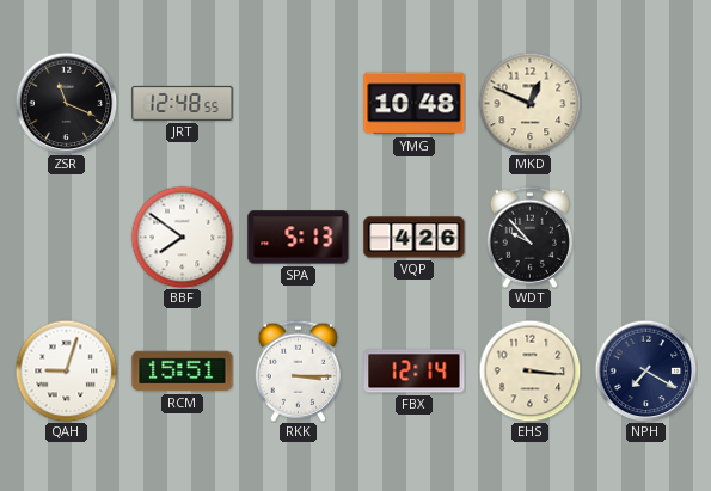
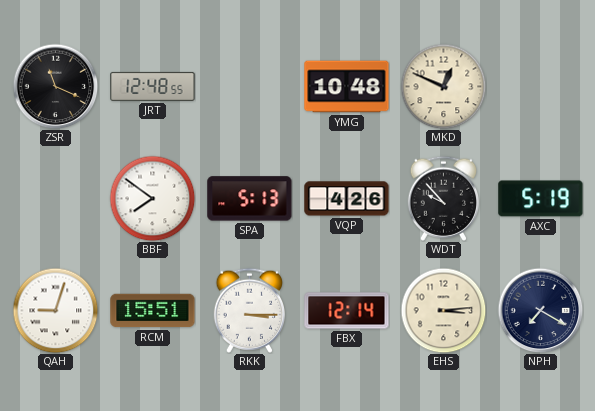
AXC: none -> 5:19 (541, 199)
EHS: 3:16 -> 3:14 (443, 310)
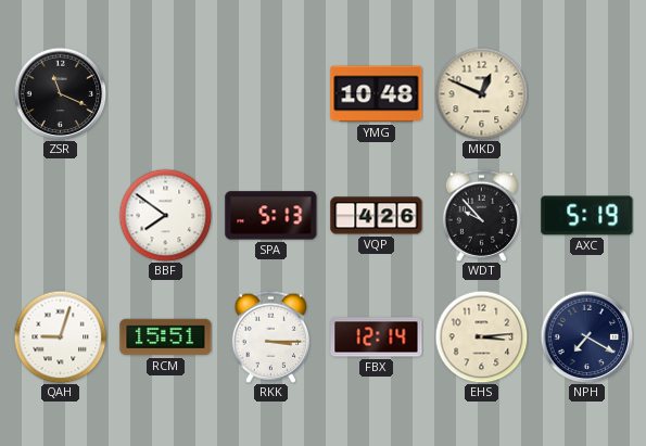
JRT: 12:48 -> none (153, 86)
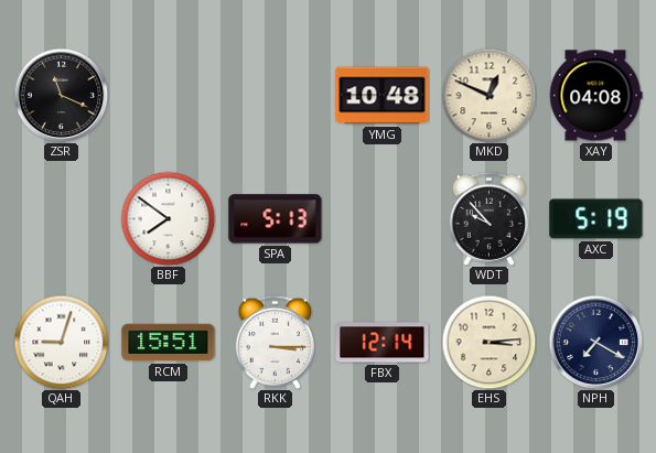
XAY: none -> 04:08 (595, 96)
VQP: 4:26 -> none (377, 216)
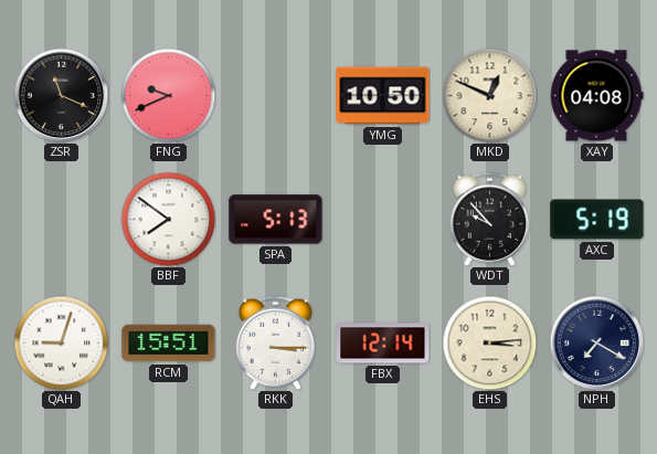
FNG: none -> 9:41 (168, 95)
YMG: 10:48 -> 10:50 (383, 96)
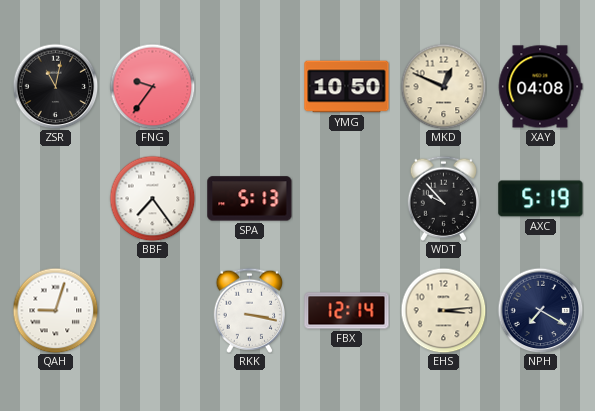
ZSR: 11:19 -> 11:02 (55, 86)
FNG: 9:41 -> 9:36 (152, 86)
BBF: 7:51 -> 7:24 (152, 198)
RCM: 15:51 -> none (169, 344)
RKK: 3:15 -> 3:17 (249, 310)
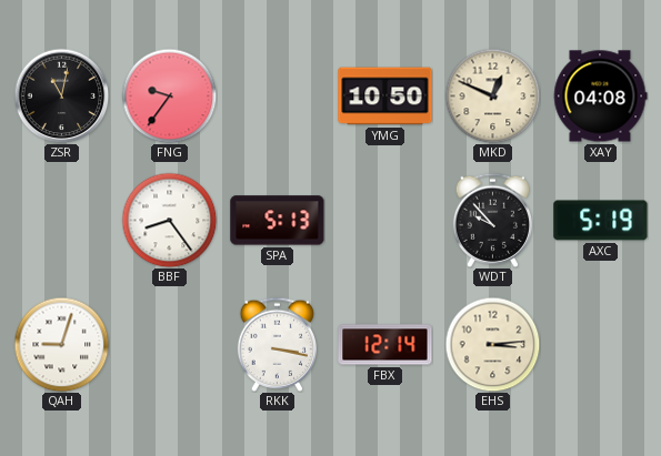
BBF: 7:24 -> 8:24 (169, 220)
NPH: 7:20 -> none (540, 310)
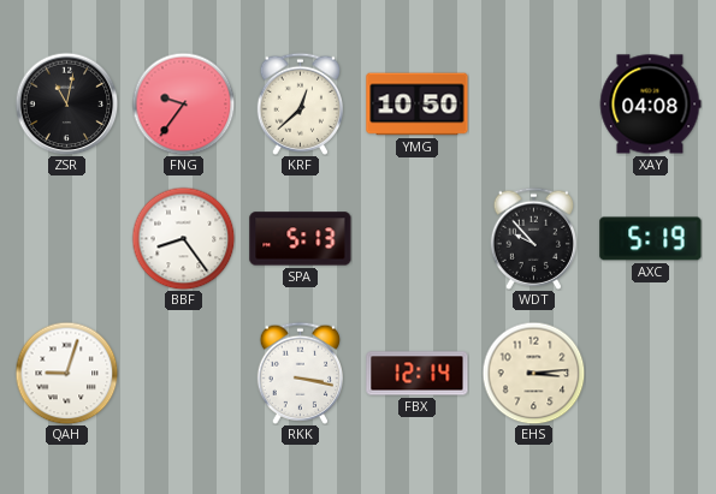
KRF: none -> 12:38 (300, 103)
MKD: 12:49 -> none (492, 95)
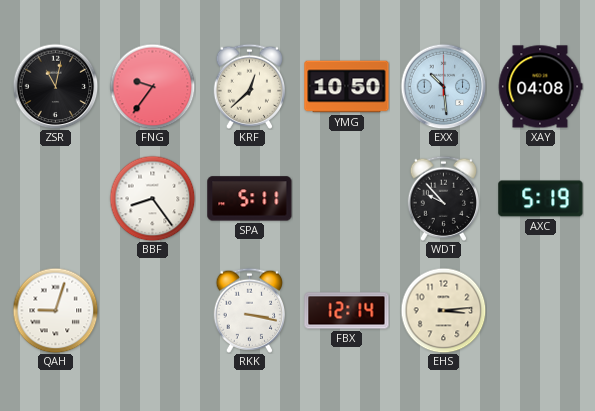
EXX: none -> 10:29 (443, 86)
SPA: 5:13 -> 5:11 (250, 199)
